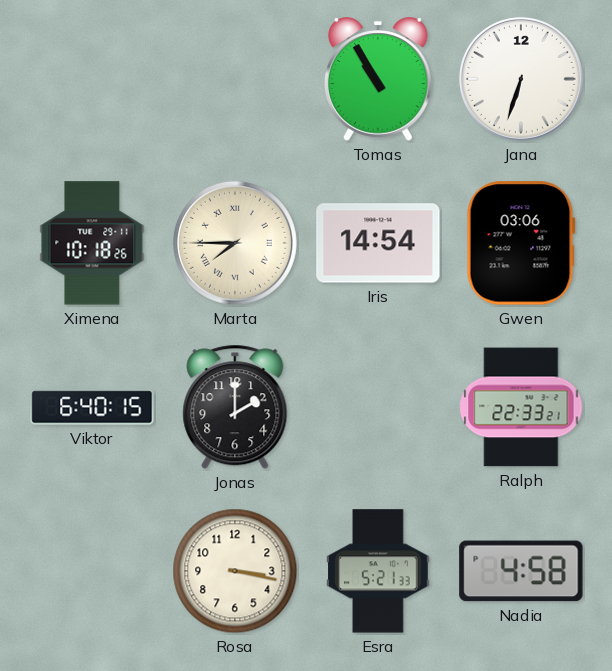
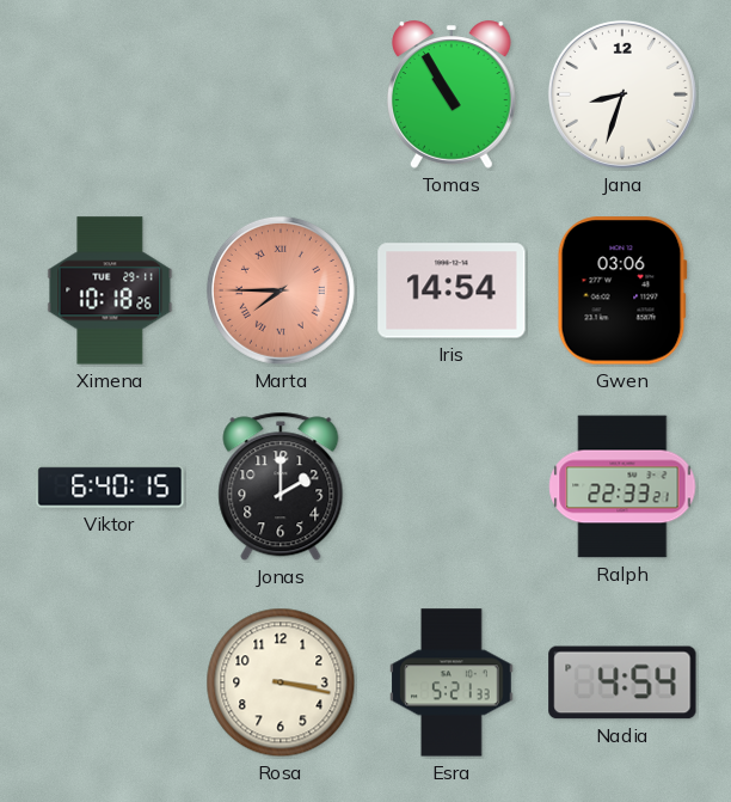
Jana: 6:33 -> 8:33 (622, 94)
Marta dial: cream -> salmon (281, 290)
Nadia: 4:58 -> 4:54 (622, 682)
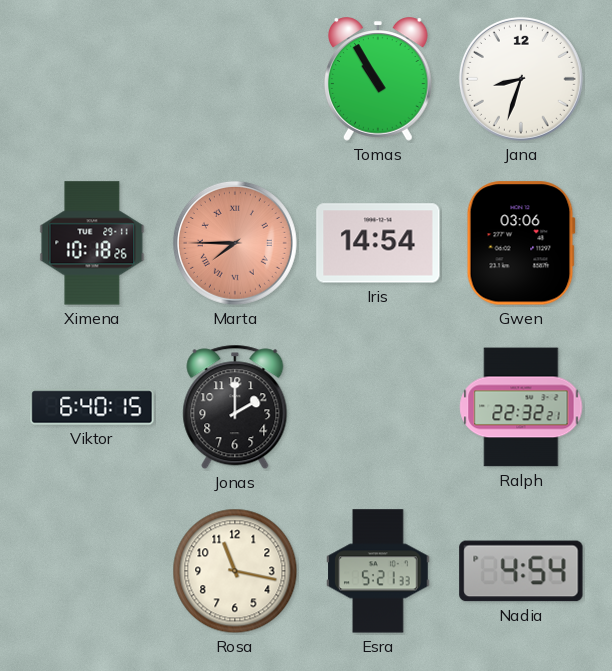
Ralph: 22:33 -> 22:32 (521, 407)
Rosa: 3:17 -> 11:17 (235, 571)
